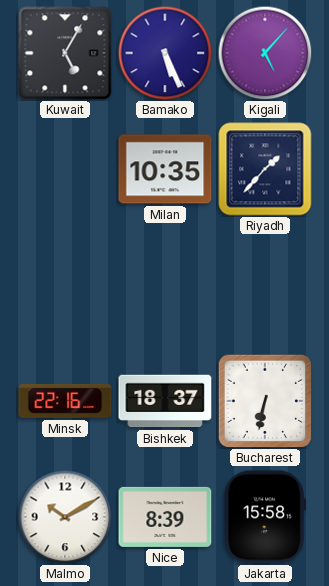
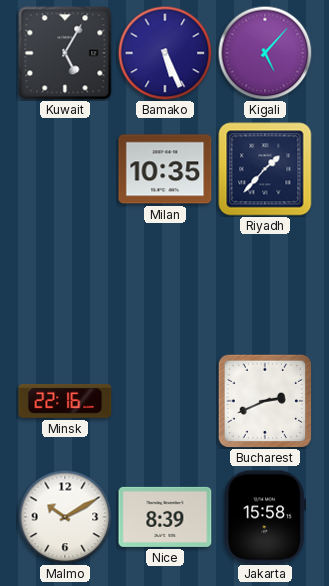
Bishkek: 18:37 -> none (165, 401)
Bucharest: 6:32 -> 2:41 (265, 401)
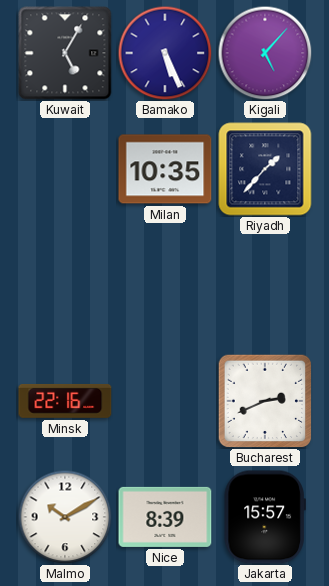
Jakarta: 15:58 -> 15:57 (265, 517)
